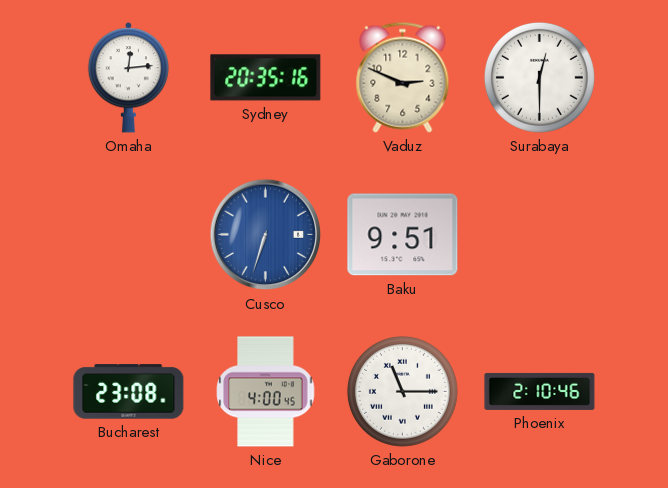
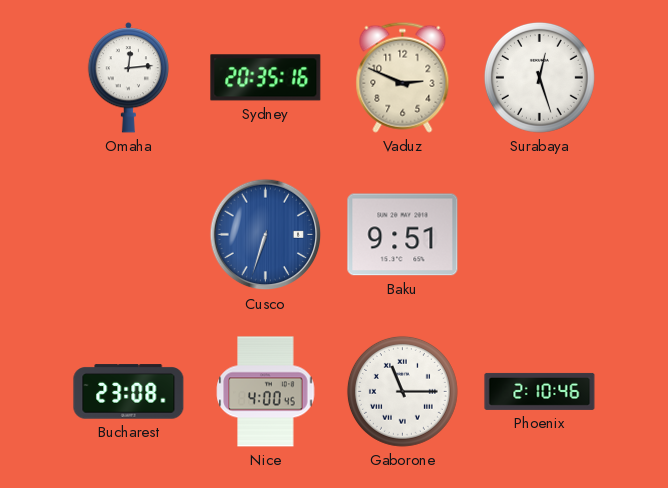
Surabaya: 12:30 -> 12:27 (539, 77)
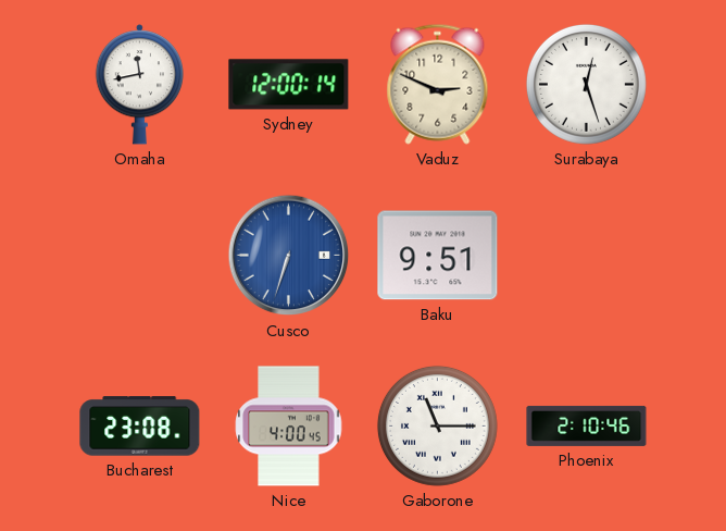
Omaha: 12:14 -> 11:43 (139, 85)
Sydney: 20:35 -> 12:00 (289, 85)
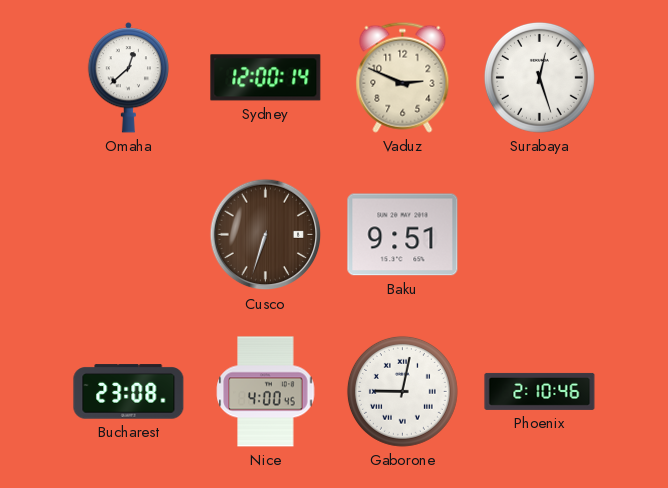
Omaha: 11:43 -> 12:38 (128, 78)
Cusco dial: blue -> brown (266, 235)
Gaborone: 11:15 -> 9:02 (402, 391)
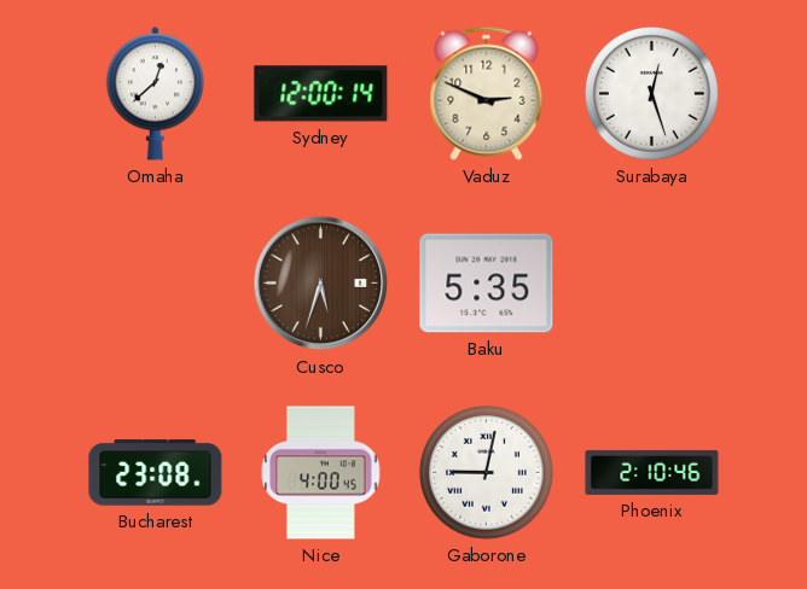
Cusco: 6:33 -> 5:33 (321, 284)
Baku: 9:51 -> 5:35 (487, 284)
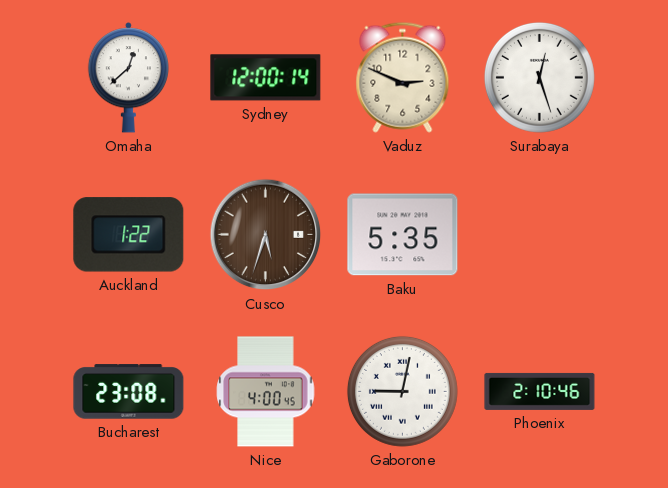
Auckland: none -> 1:22 (129, 235)
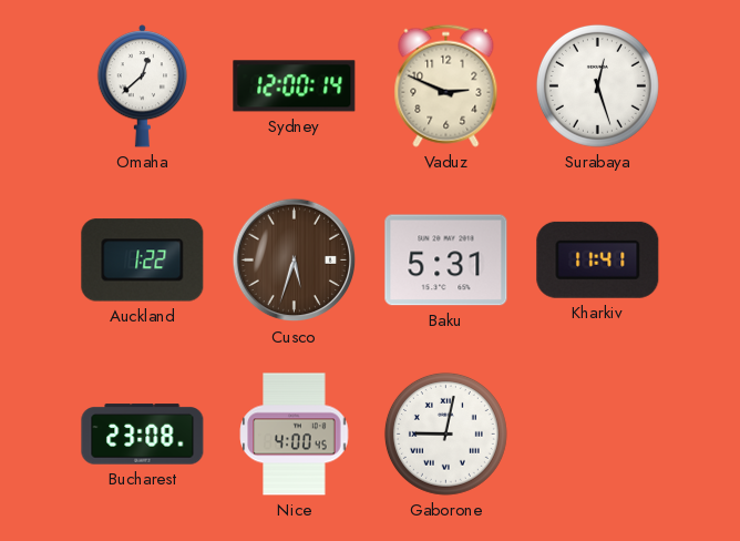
Baku: 5:35 -> 5:31 (446, 261)
Kharkiv: none -> 11:41 (598, 259)
Phoenix: 2:10 -> none (540, 391)
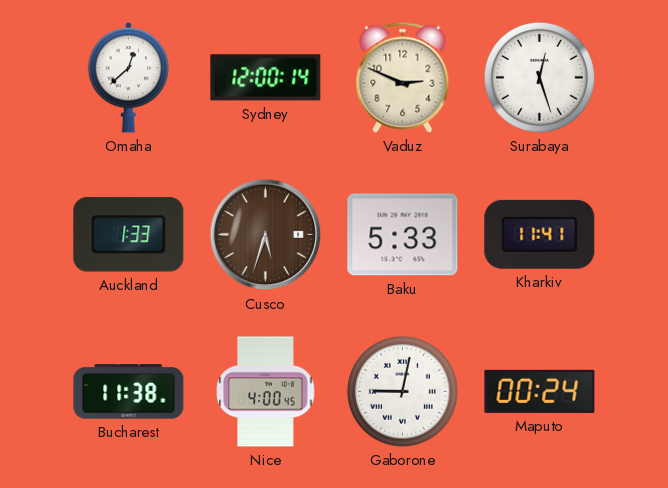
Auckland: 1:22 -> 1:33 (129, 235)
Baku: 5:31 -> 5:33 (403, 235)
Bucharest: 23:08 -> 11:38 (129, 392)
Maputo: none -> 00:24 (540, 391)
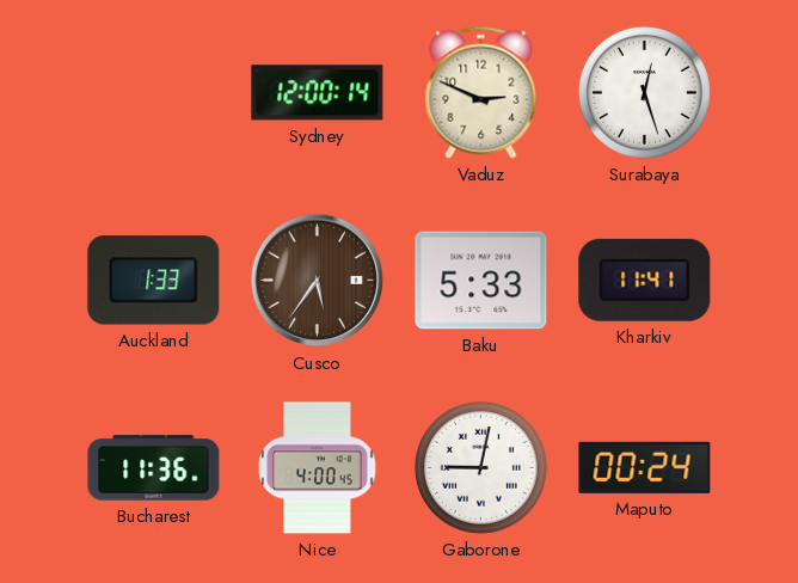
Omaha: 12:38 -> none (128, 78)
Cusco: 5:33 -> 5:36 (318, 281)
Bucharest: 11:38 -> 11:36 (154, 468)
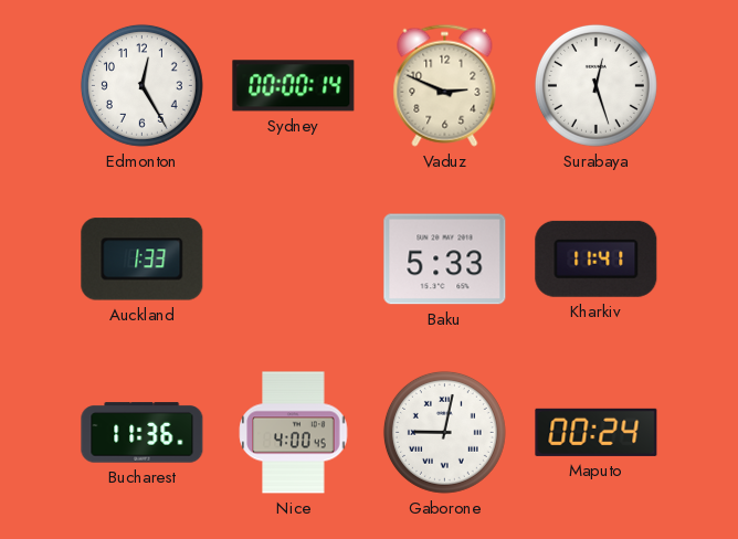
Edmonton: none -> 12:25 (141, 85)
Sydney: 12:00 -> 00:00 (294, 86)
Cusco: 5:36 -> none (318, 281)
